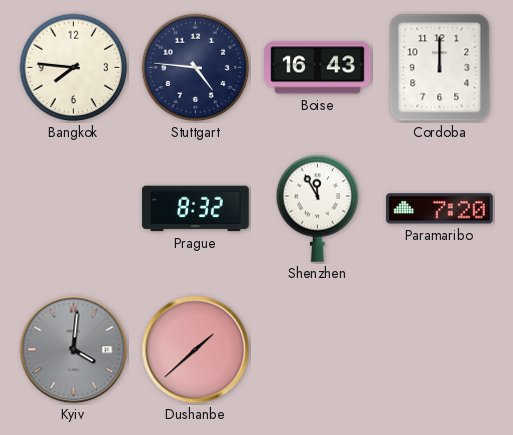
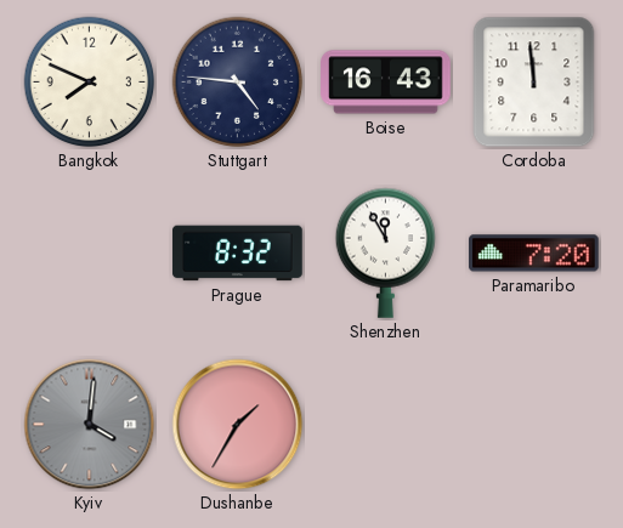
Bangkok: 7:46 -> 7:49 (90, 83)
Cordoba: 12:00 -> 11:59 (534, 83)
Dushanbe: 1:38 -> 1:35 (238, 425)
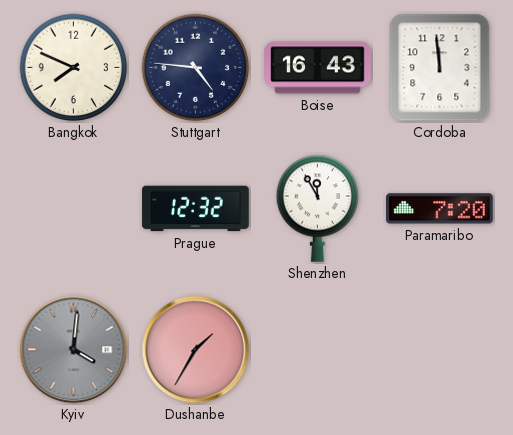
Prague: 8:32 -> 12:32 (196, 209)
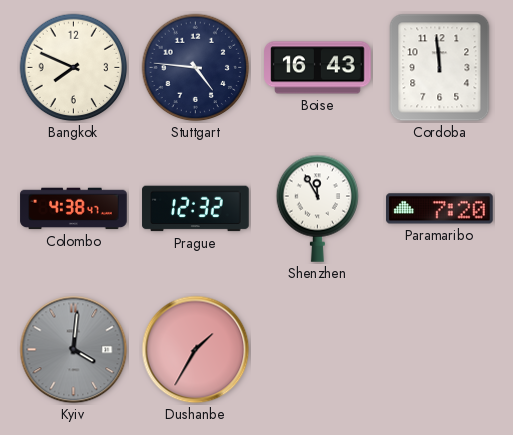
Colombo: none -> 4:38 (74, 209)
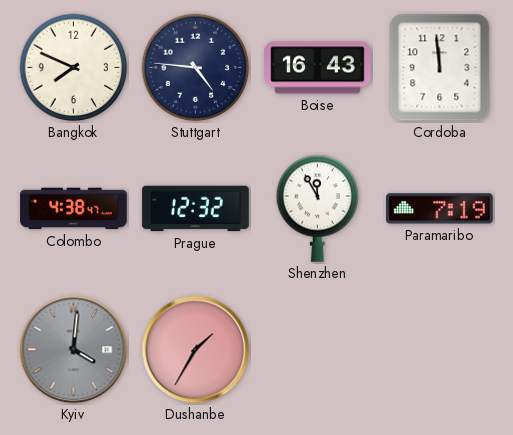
Paramaribo: 7:20 -> 7:19 (440, 209)
